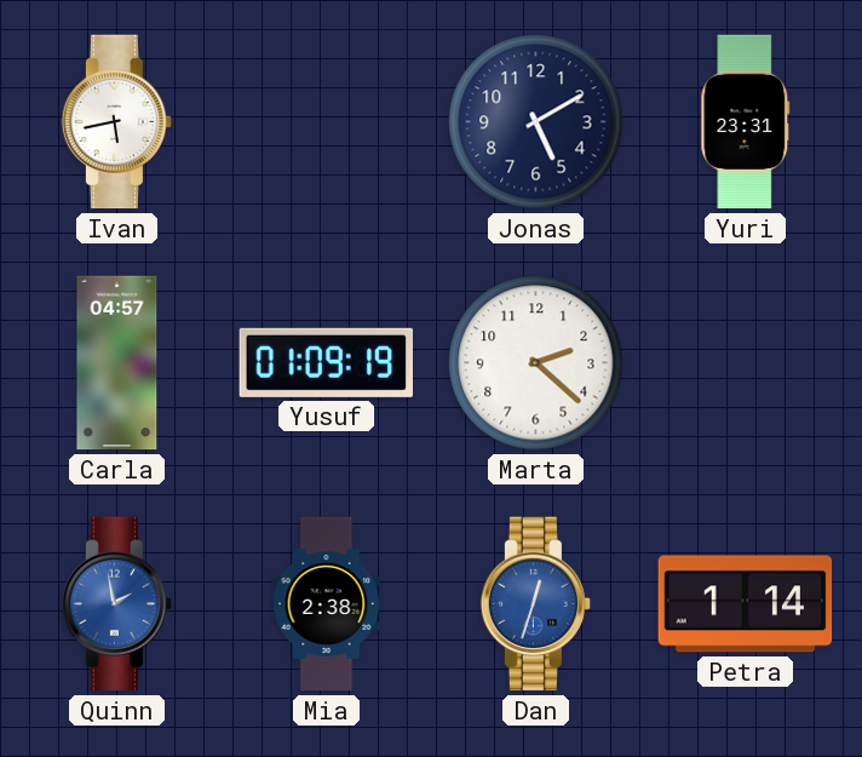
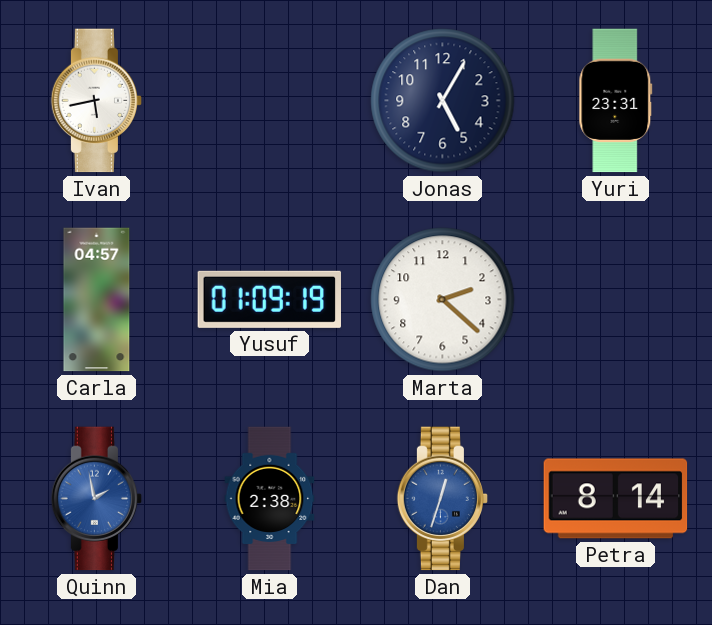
Jonas: 5:10 -> 5:05 (443, 101)
Petra: 1:14 -> 8:14 (616, 499)
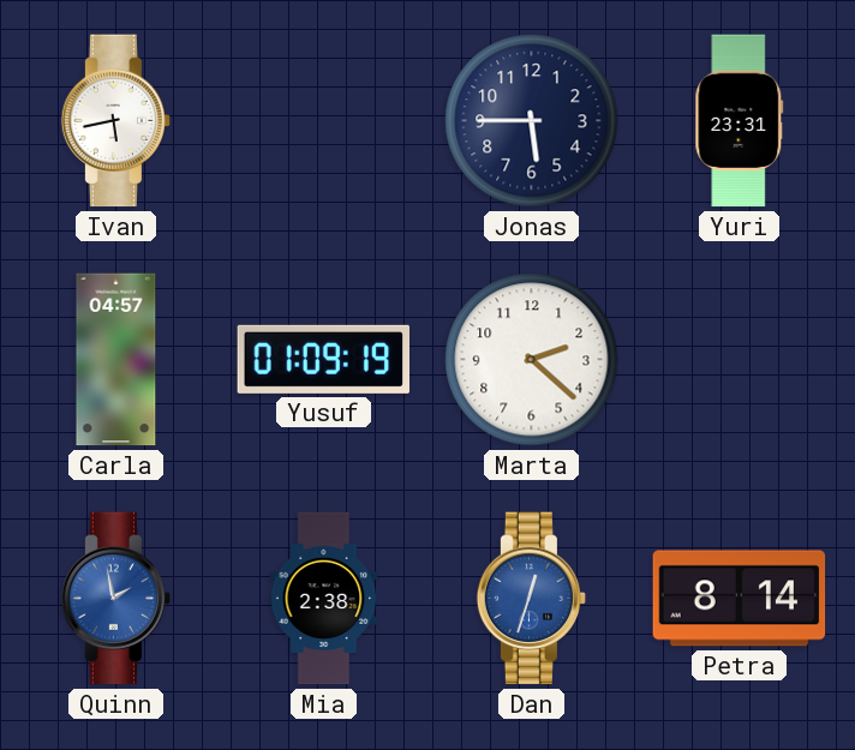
Jonas: 5:05 -> 5:45 (532, 121)
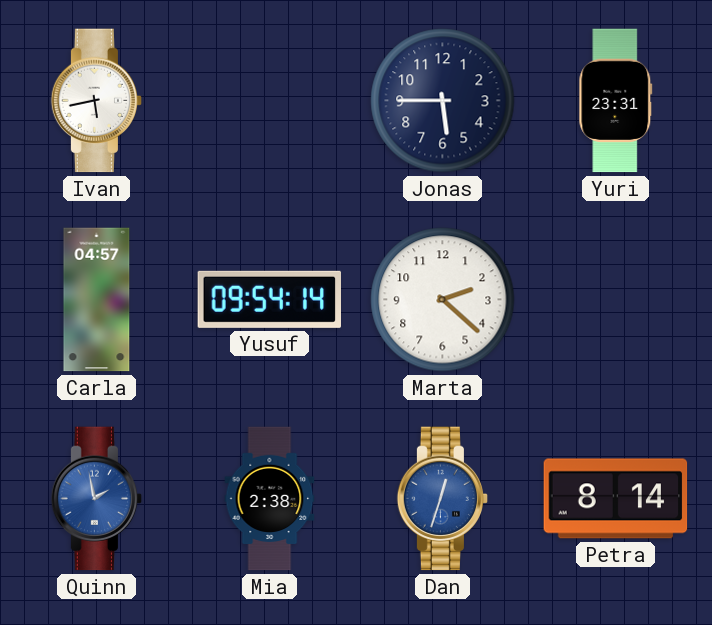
Yusuf: 01:09 -> 09:54 (270, 299)
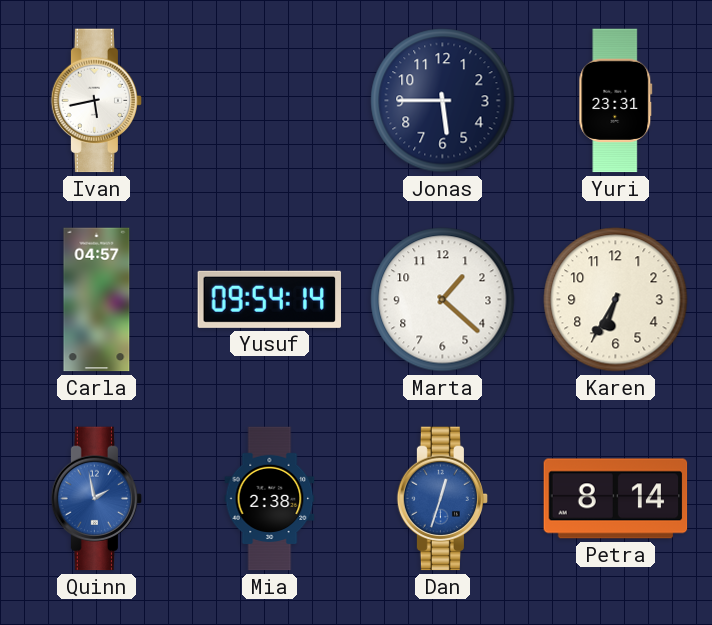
Marta: 2:22 -> 1:22 (443, 300)
Karen: none -> 6:35 (616, 300)
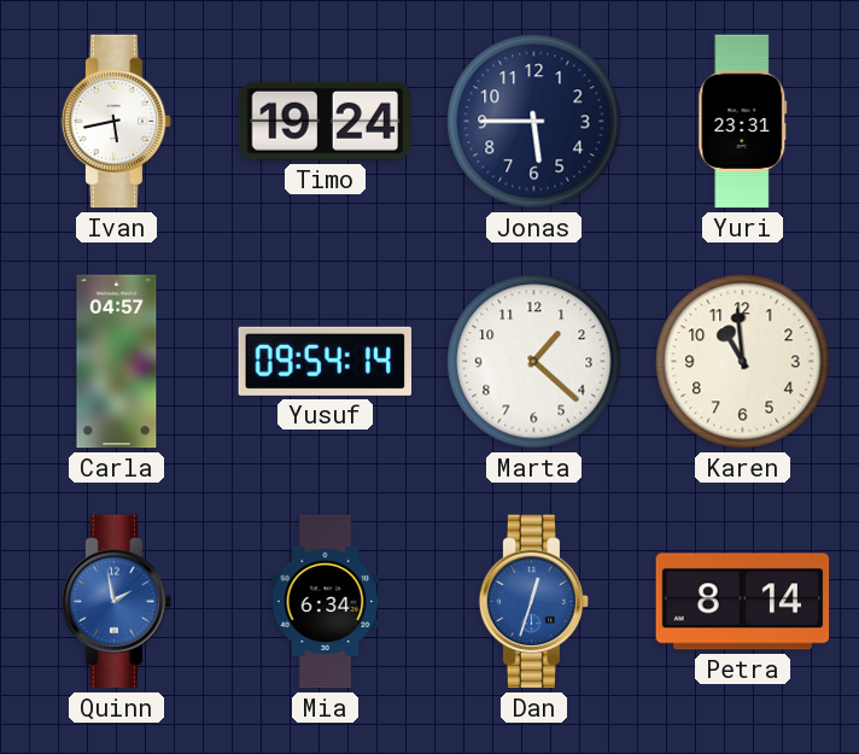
Timo: none -> 19:24 (325, 121)
Karen: 6:35 -> 10:59 (743, 362)
Mia: 2:38 -> 6:34 (326, 602)
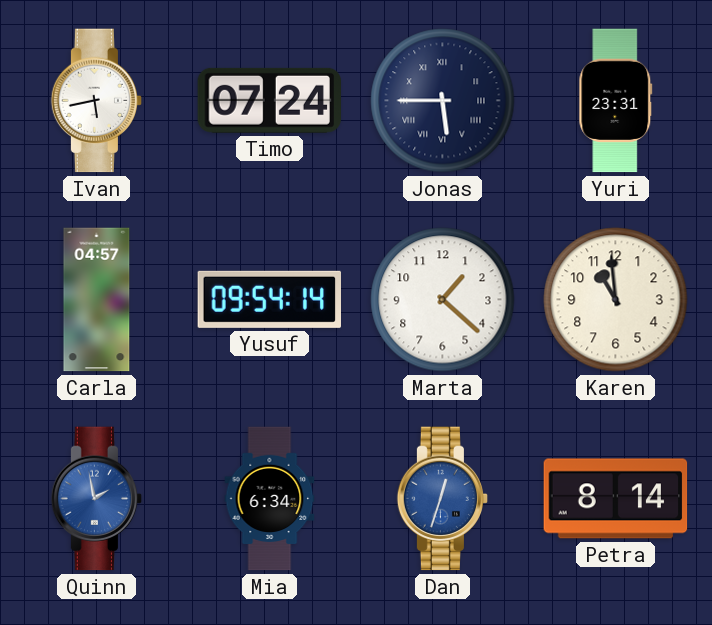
Timo: 19:24 -> 07:24 (269, 100)
Jonas numerals: Arabic -> Roman (443, 101)
